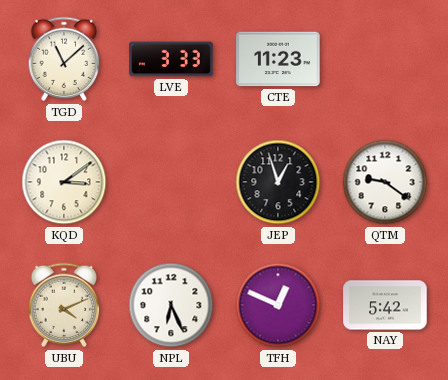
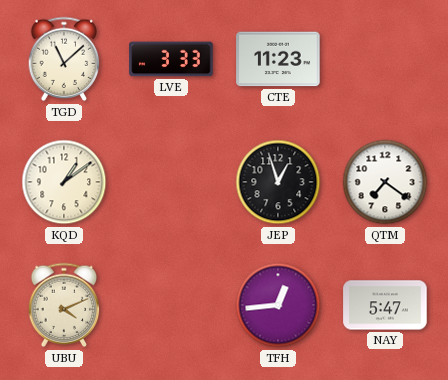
KQD: 3:09 -> 1:09 (64, 182)
QTM: 9:21 -> 7:21 (385, 182)
NPL: 6:26 -> none (171, 305)
TFH: 12:49 -> 12:44 (278, 305)
NAY: 5:42 -> 5:47 (385, 305)
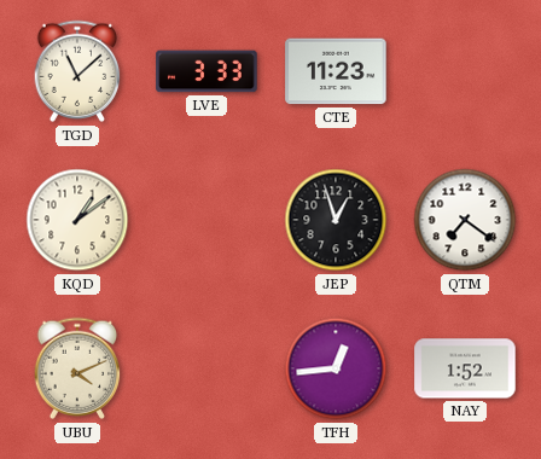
NAY: 5:47 -> 1:52 (465, 368)
